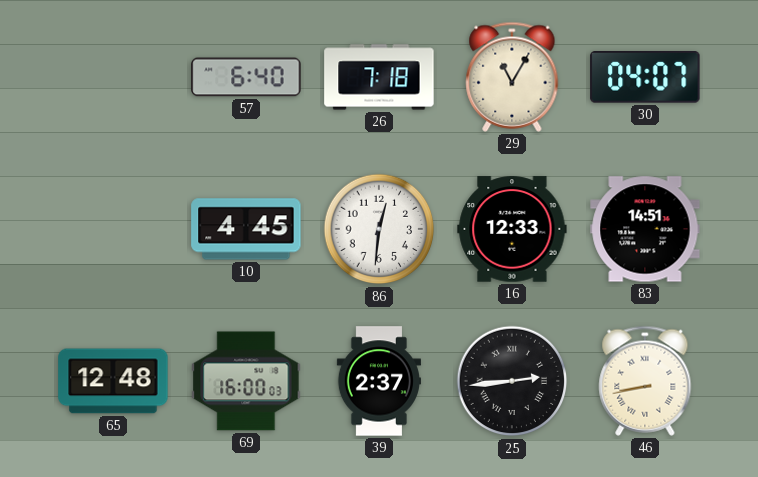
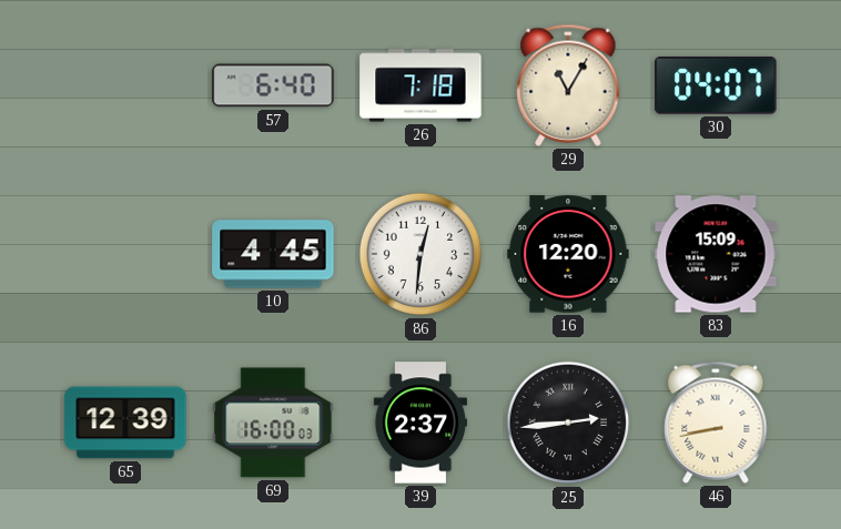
16: 12:33 -> 12:20 (568, 254)
83: 14:51 -> 15:09 (716, 254)
65: 12:48 -> 12:39 (125, 423)
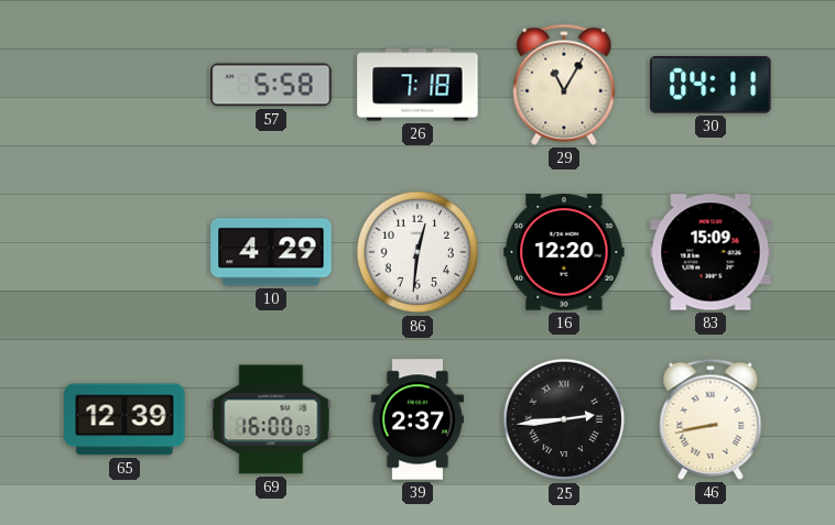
57: 6:40 -> 5:58 (271, 85)
30: 04:07 -> 04:11 (711, 85)
10: 4:45 -> 4:29 (271, 252)
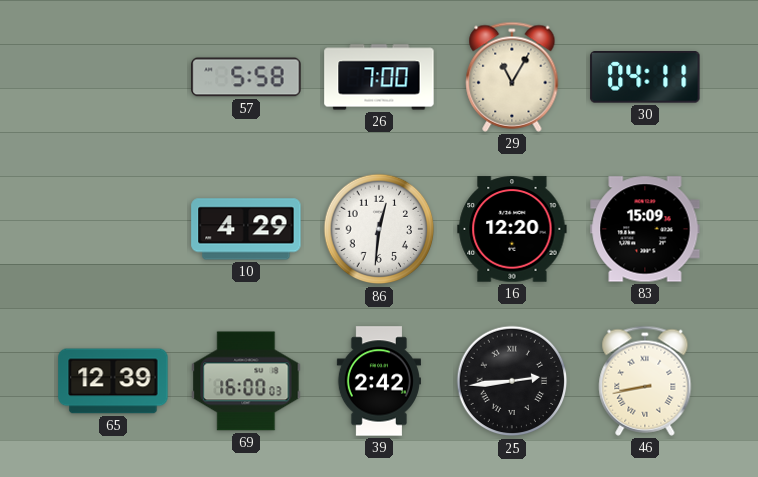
26: 7:18 -> 7:00 (379, 77)
39: 2:37 -> 2:42 (379, 381)
